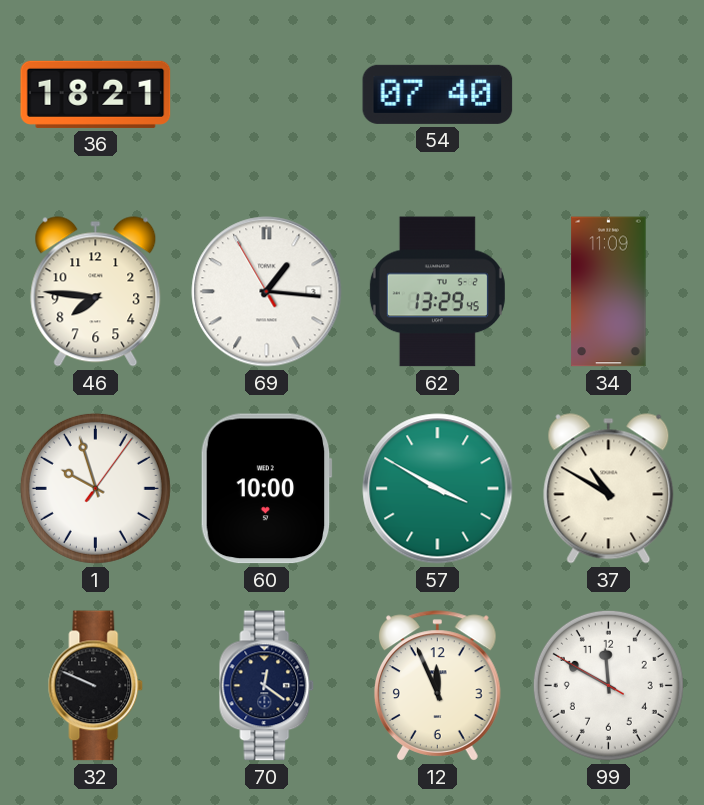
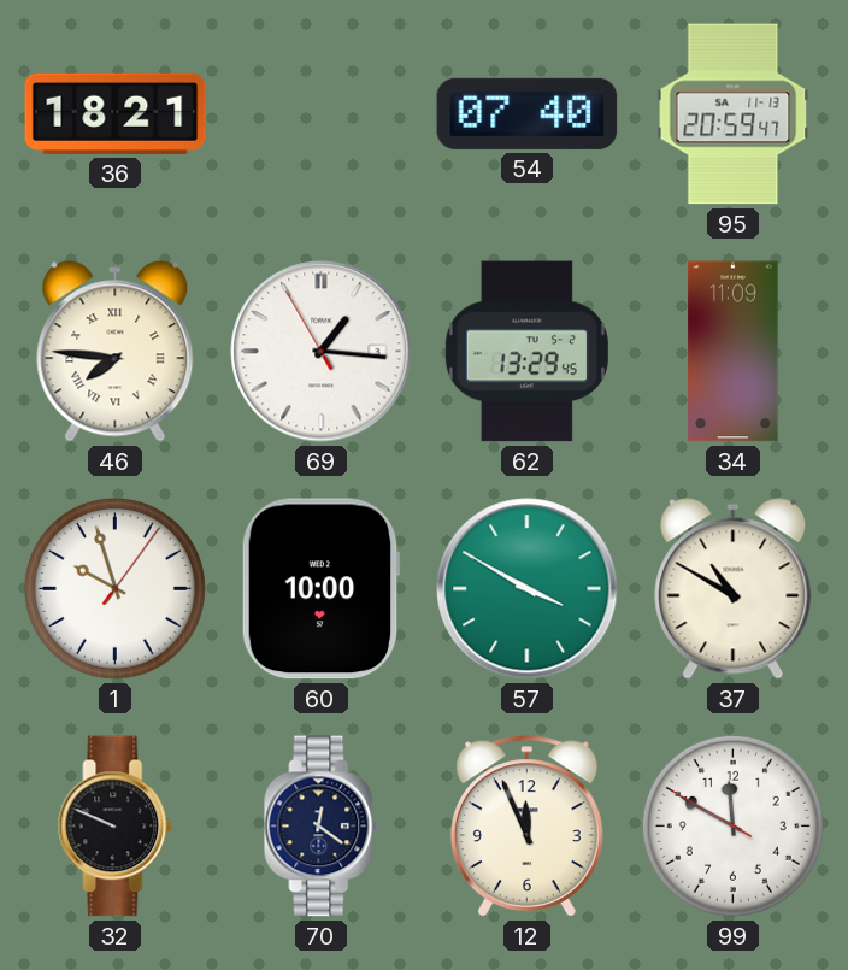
95: none -> 20:59 (734, 114)
46 numerals: Arabic -> Roman (116, 352)
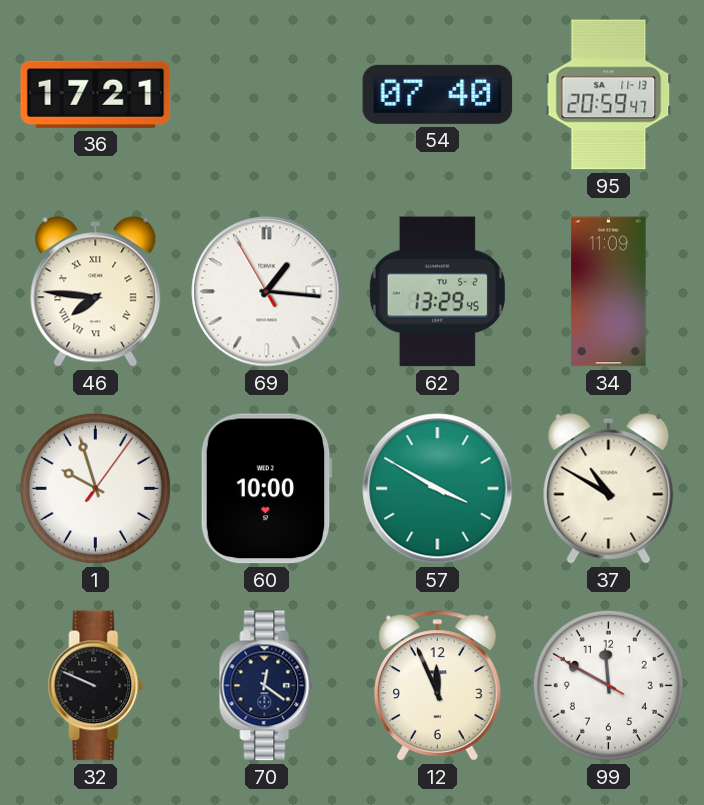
36: 18:21 -> 17:21 (96, 94)
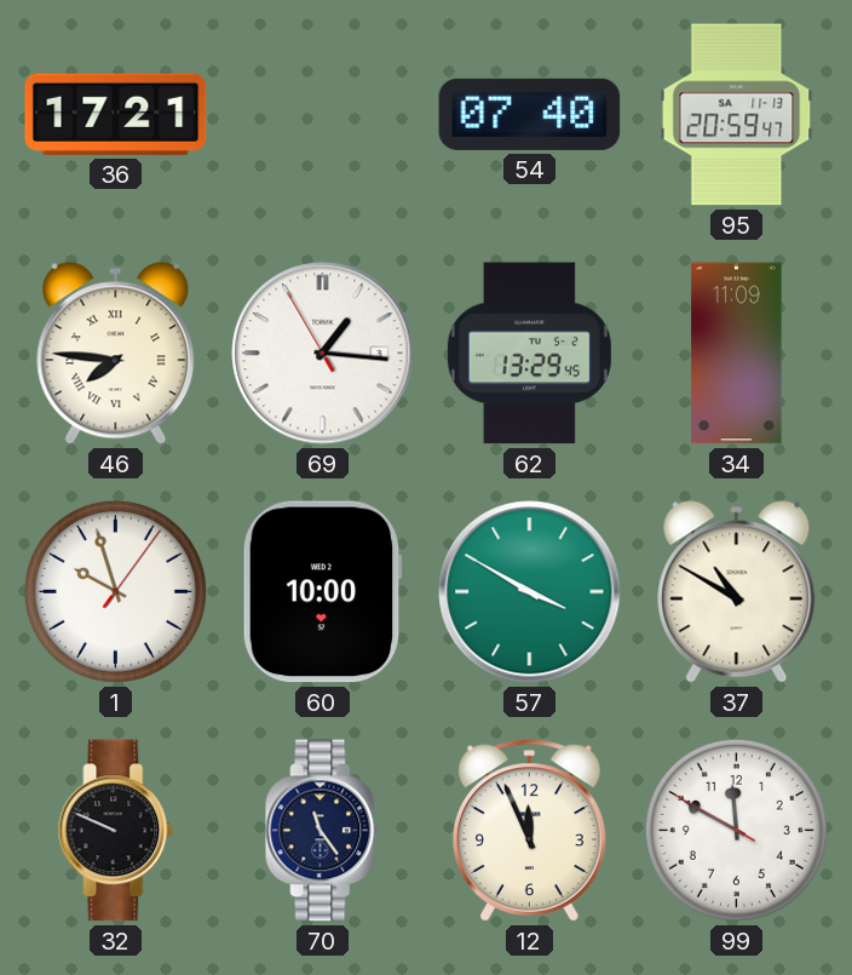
70: 12:21 -> 11:24 (323, 831)
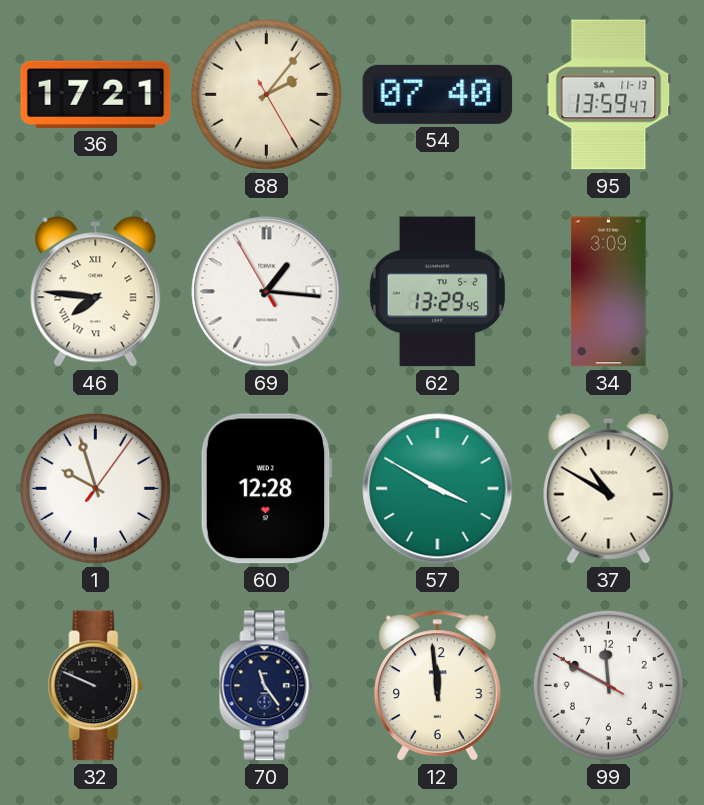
88: none -> 2:06 (266, 94)
95: 20:59 -> 13:59 (609, 95)
34: 11:09 -> 3:09 (609, 292)
60: 10:00 -> 12:28 (266, 489)
12: 11:56 -> 11:59 (437, 686)
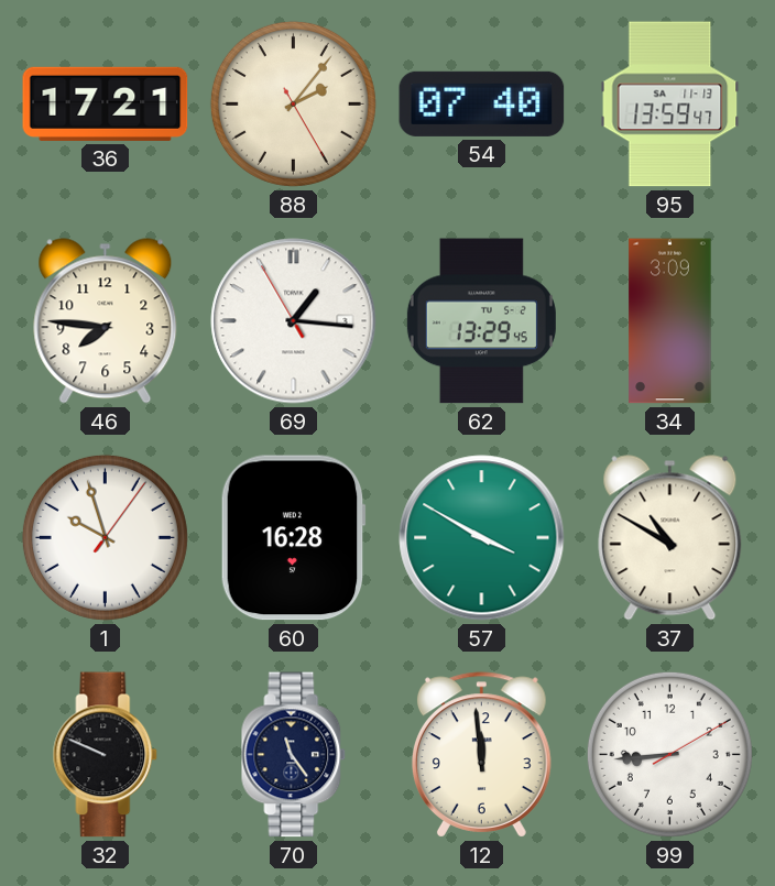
46 numerals: Roman -> Arabic (106, 321)
60: 12:28 -> 16:28 (293, 538)
99: 11:49 -> 8:44 (669, 754)
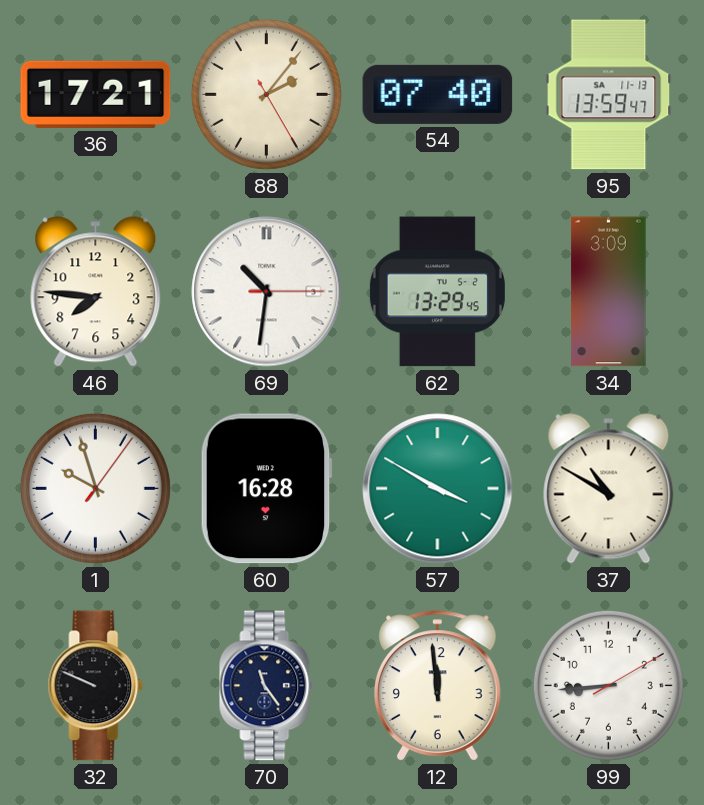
69: 1:15 -> 10:31 (267, 292)
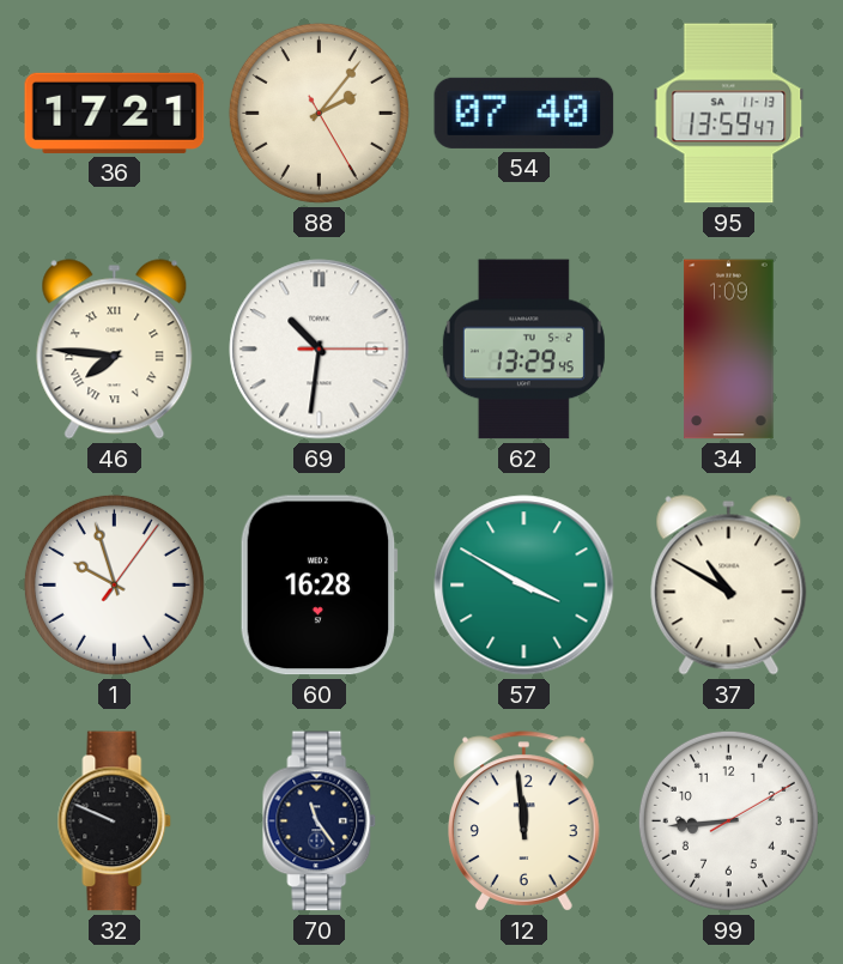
46 numerals: Arabic -> Roman (115, 350)
34: 3:09 -> 1:09 (729, 350)
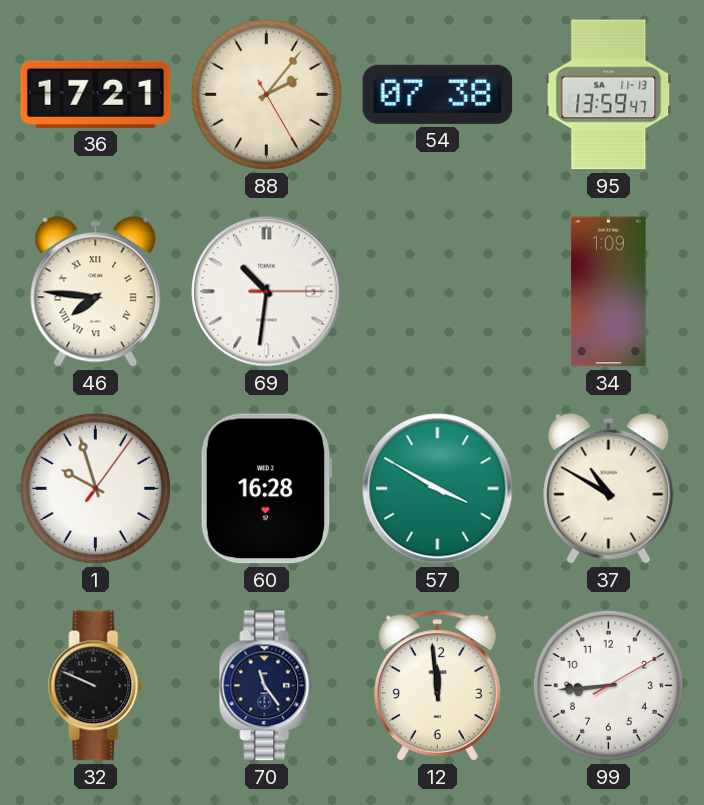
54: 07:40 -> 07:38 (438, 94)
62: 13:29 -> none (523, 350)
